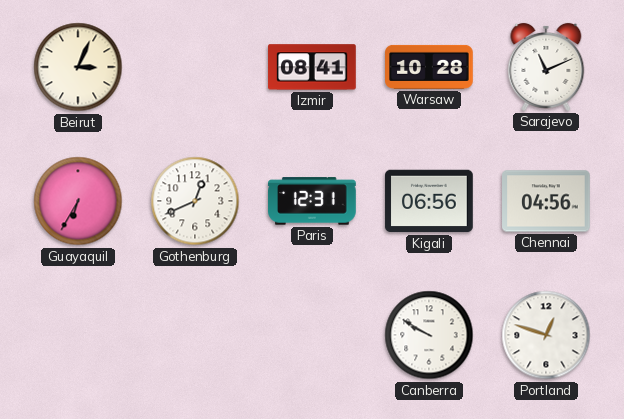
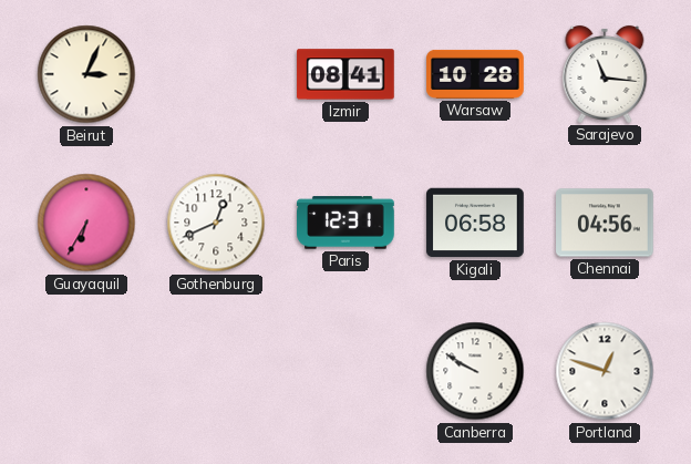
Sarajevo: 11:11 -> 11:16 (605, 74)
Kigali: 06:56 -> 06:58 (475, 223)
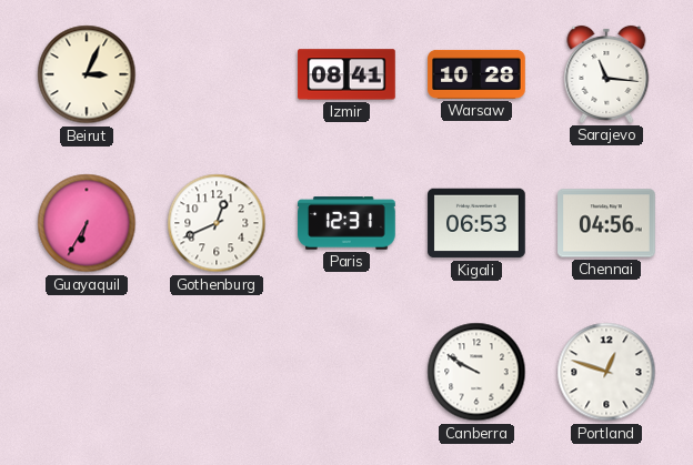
Kigali: 06:58 -> 06:53 (476, 223)
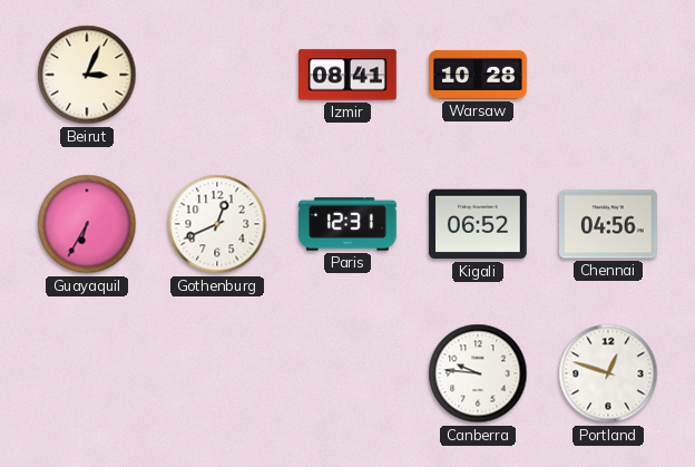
Sarajevo: 11:16 -> none (606, 74)
Kigali: 06:53 -> 06:52 (478, 224)
Canberra: 9:50 -> 9:46 (478, 373)
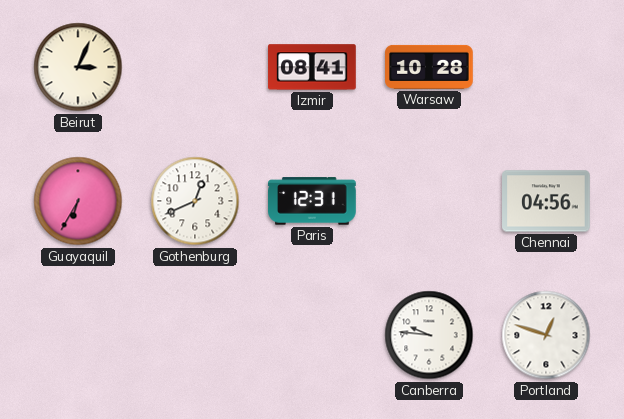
Kigali: 06:52 -> none (478, 224)
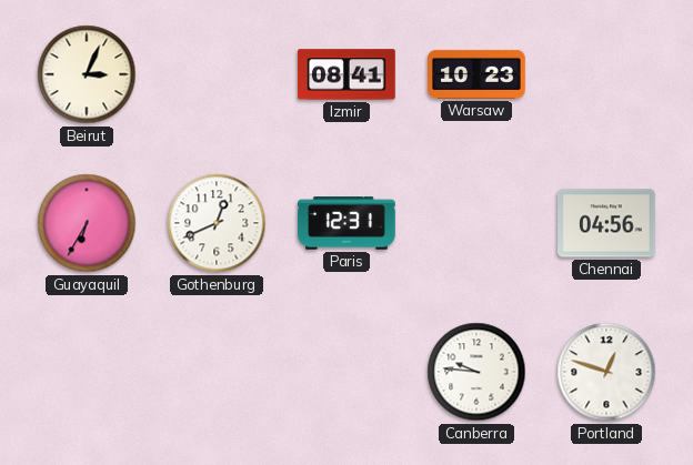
Warsaw: 10:28 -> 10:23 (476, 74)
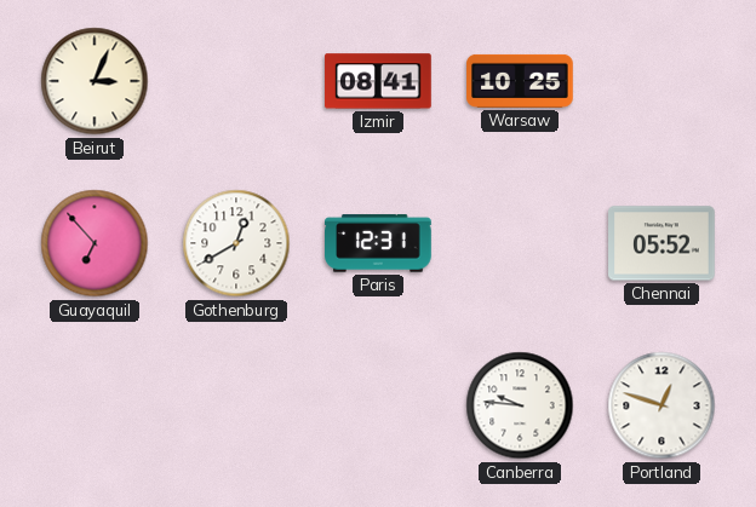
Warsaw: 10:23 -> 10:25 (520, 81)
Guayaquil: 6:35 -> 6:53 (94, 243)
Gothenburg: 12:41 -> 12:40 (236, 243)
Chennai: 04:56 -> 05:52 (661, 243)
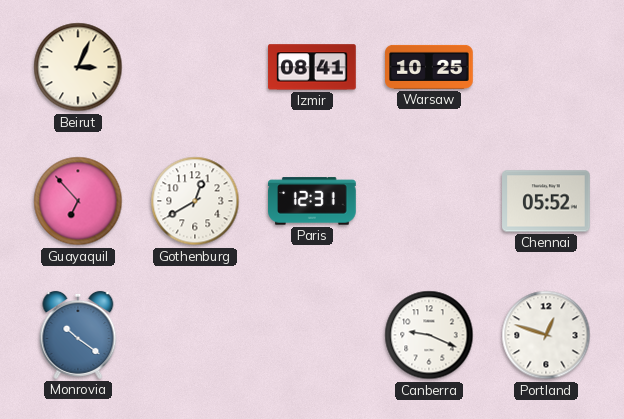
Monrovia: none -> 10:21 (78, 335)
Canberra: 9:46 -> 9:19 (429, 335)
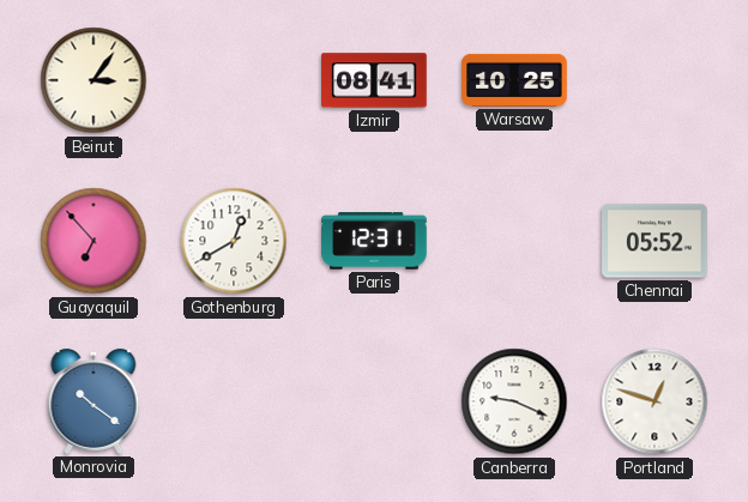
Beirut: 3:04 -> 3:06 (93, 80)
